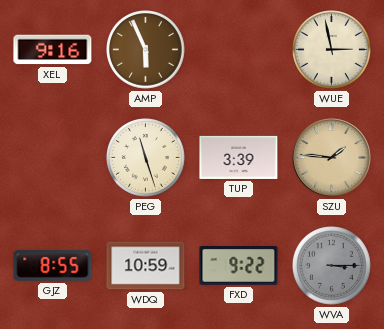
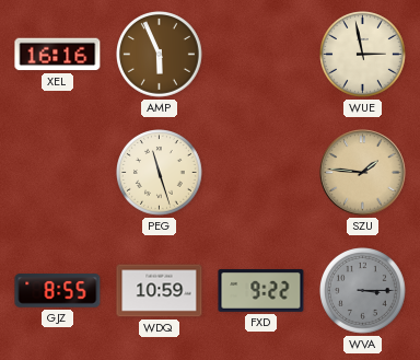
XEL: 9:16 -> 16:16 (58, 55)
TUP: 3:39 -> none (239, 157)
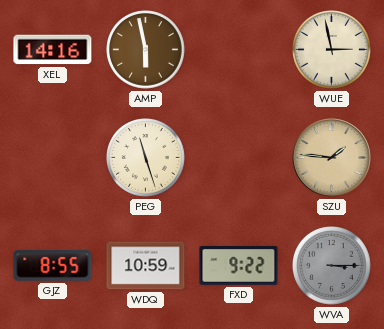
XEL: 16:16 -> 14:16 (53, 50)
AMP: 5:56 -> 5:58 (146, 50)
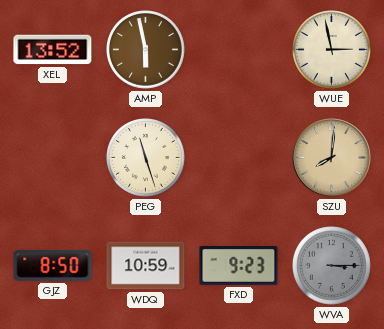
XEL: 14:16 -> 13:52 (53, 50)
SZU: 1:46 -> 8:01 (332, 158)
GJZ: 8:55 -> 8:50 (53, 266)
FXD: 9:22 -> 9:23 (239, 266)
